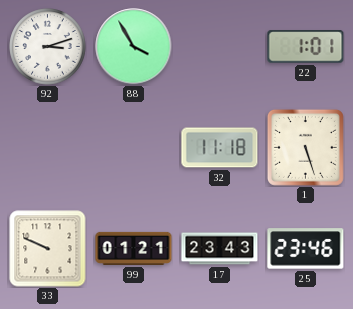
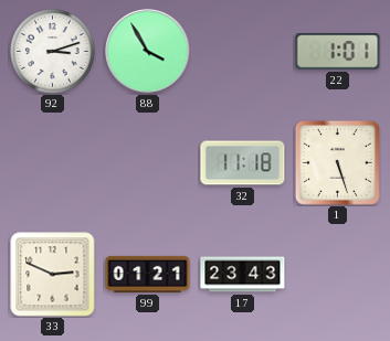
33: 9:49 -> 2:49 (53, 275)
25: 23:46 -> none (306, 249)
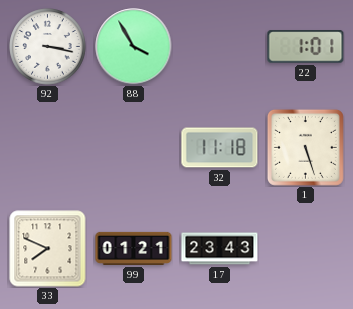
92: 3:12 -> 3:17 (48, 47)
33: 2:49 -> 7:49 (48, 249)
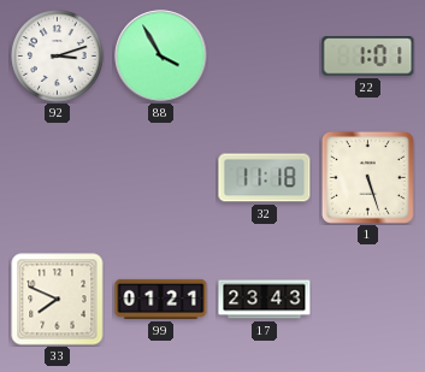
92: 3:17 -> 3:12 (58, 57)
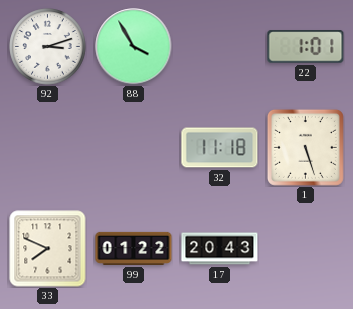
99: 01:21 -> 01:22 (134, 248)
17: 23:43 -> 20:43 (220, 249)
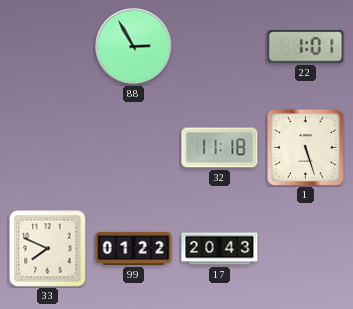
92: 3:12 -> none (48, 47)
88: 3:55 -> 2:55 (134, 47)
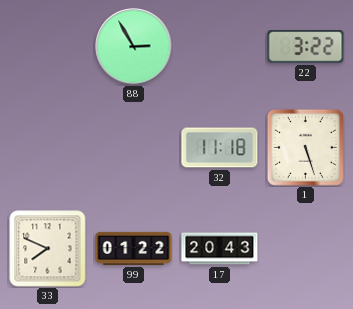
22: 1:01 -> 3:22 (306, 47)
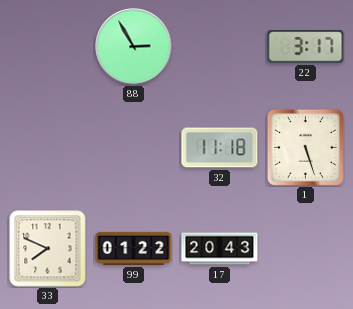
22: 3:22 -> 3:17 (306, 47)
